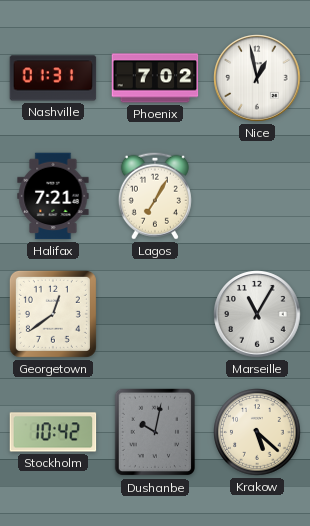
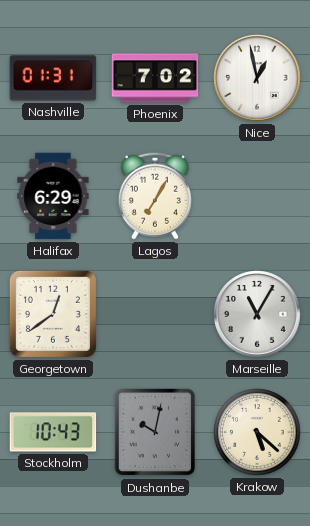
Halifax: 7:21 -> 6:29 (53, 196)
Stockholm: 10:42 -> 10:43 (53, 432)
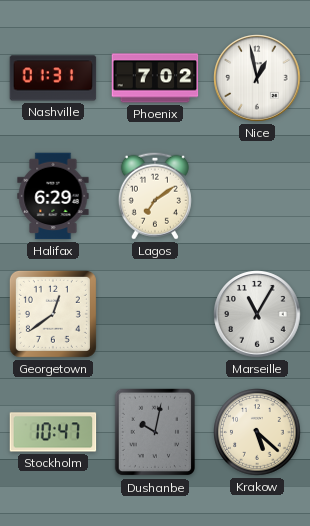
Lagos: 7:05 -> 7:09 (155, 196)
Stockholm: 10:43 -> 10:47 (53, 432)
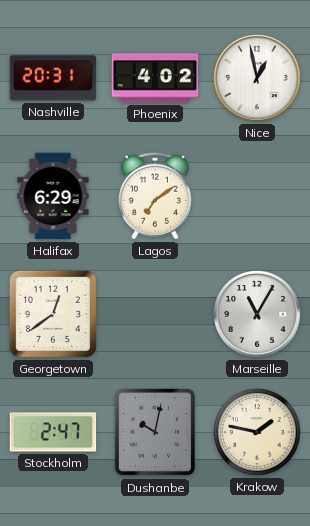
Nashville: 01:31 -> 20:31 (53, 78)
Phoenix: 7:02 -> 4:02 (155, 78)
Stockholm: 10:47 -> 2:47 (53, 432)
Krakow: 5:22 -> 1:47 (257, 432)
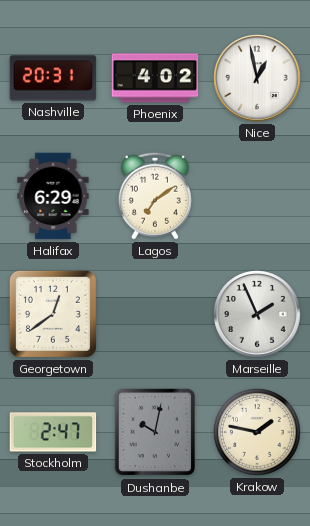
Marseille: 11:05 -> 1:56 (257, 314)
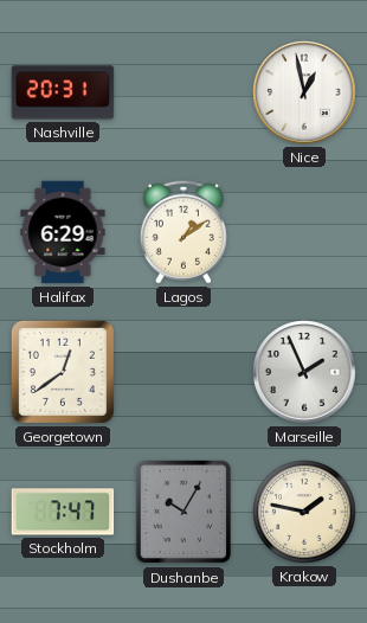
Phoenix: 4:02 -> none (155, 78)
Lagos: 7:09 -> 1:09 (183, 232)
Stockholm: 2:47 -> 7:47 (63, 512)
Dushanbe: 10:02 -> 10:05 (183, 512)
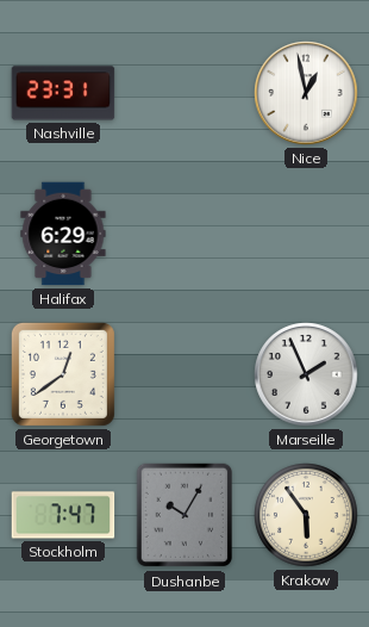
Nashville: 20:31 -> 23:31 (63, 93)
Lagos: 1:09 -> none (183, 232)
Krakow: 1:47 -> 5:54 (306, 515)
